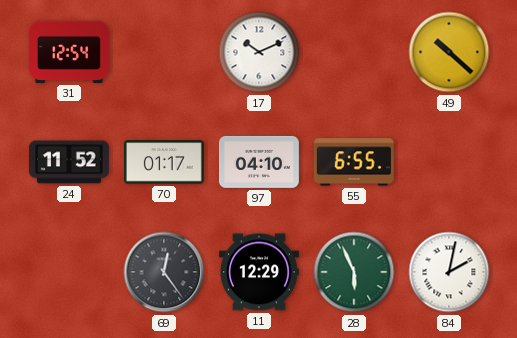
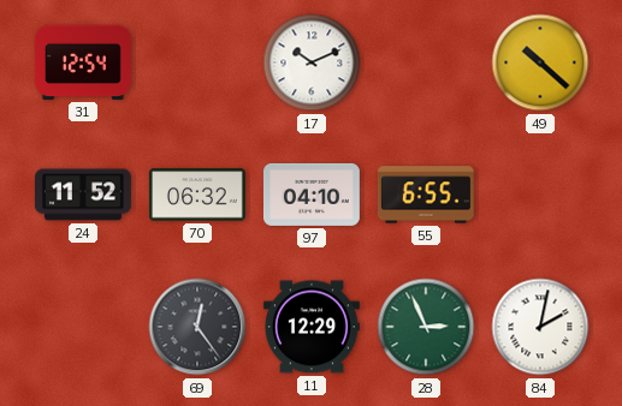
70: 01:17 -> 06:32 (197, 195)
28: 5:56 -> 2:56 (426, 327)
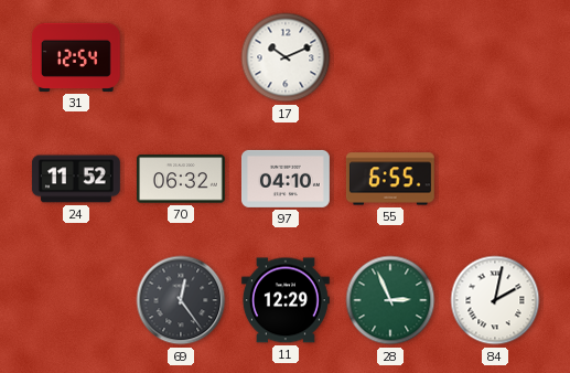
49: 10:22 -> none (540, 62)
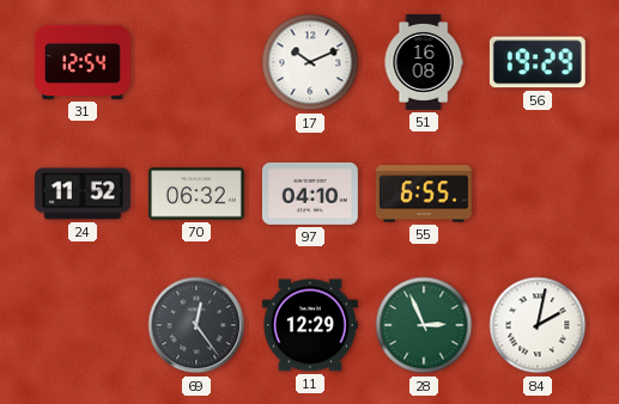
51: none -> 16:08 (424, 63)
56: none -> 19:29 (538, 62)
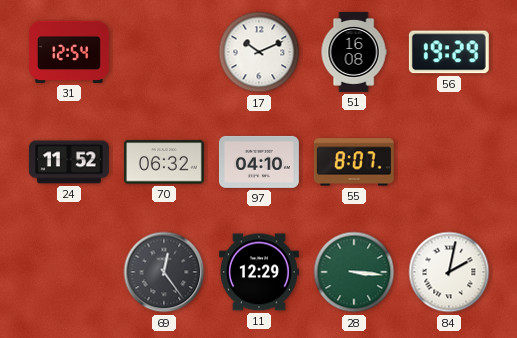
55: 6:55 -> 8:07 (354, 162)
28: 2:56 -> 3:16 (354, 272)
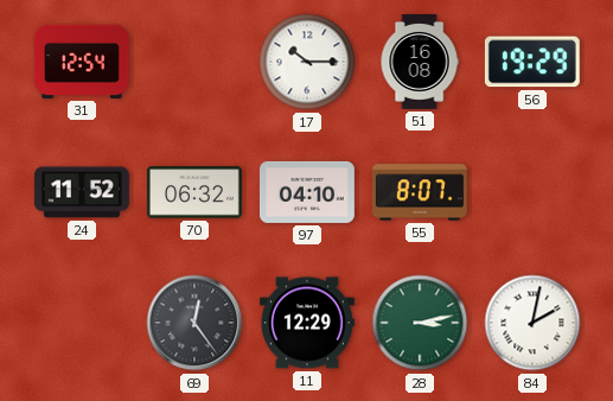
17: 10:11 -> 10:15 (307, 62)
28: 3:16 -> 3:13 (420, 323)
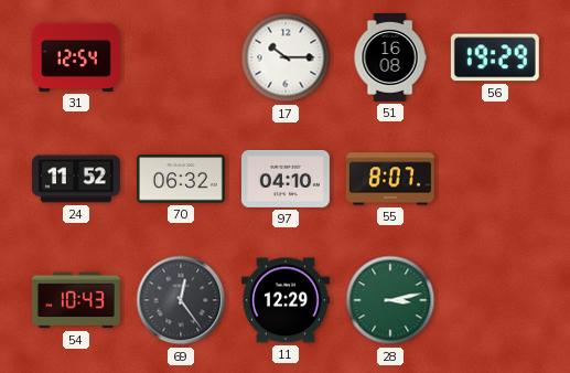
54: none -> 10:43 (76, 300)
84: 2:02 -> none (532, 323)
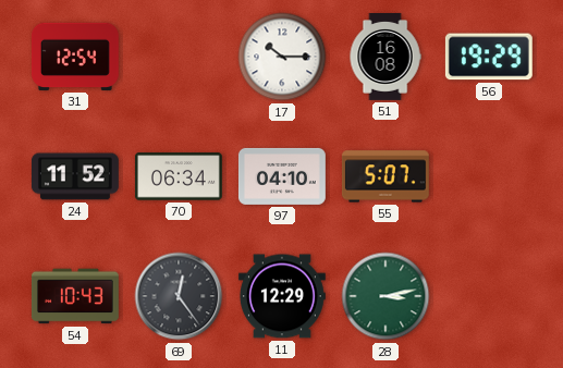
70: 06:32 -> 06:34 (179, 176)
55: 8:07 -> 5:07 (385, 176)
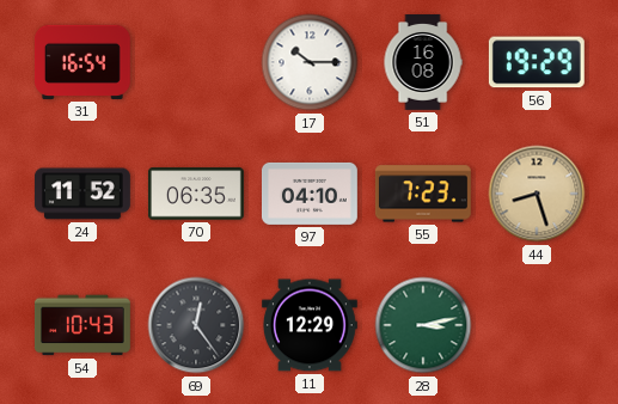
31: 12:54 -> 16:54 (82, 62)
70: 06:34 -> 06:35 (196, 194)
55: 5:07 -> 7:23 (423, 194)
44: none -> 8:27 (537, 194)
